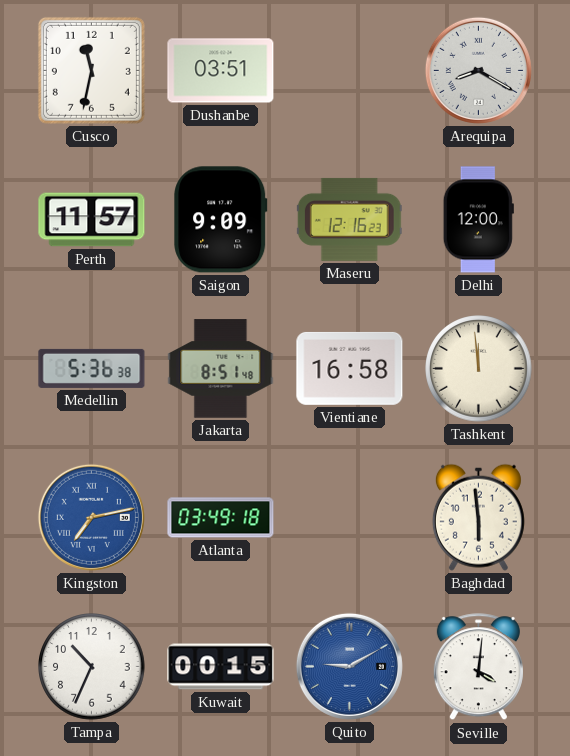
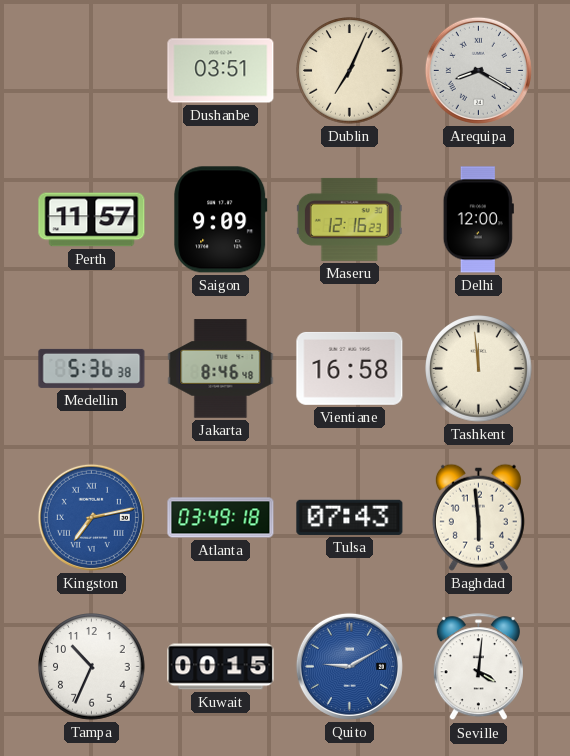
Cusco: 11:32 -> none (91, 70)
Dublin: none -> 7:04 (350, 71)
Jakarta: 8:51 -> 8:46 (221, 369)
Tulsa: none -> 07:43 (350, 517)
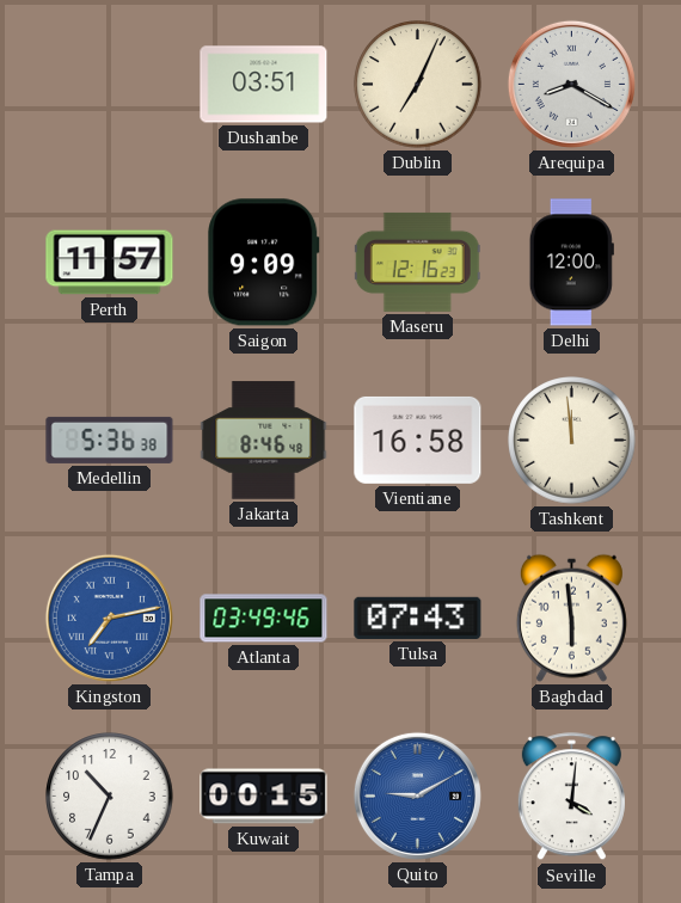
Atlanta: 03:49:18 -> 03:49:46 (264, 619)
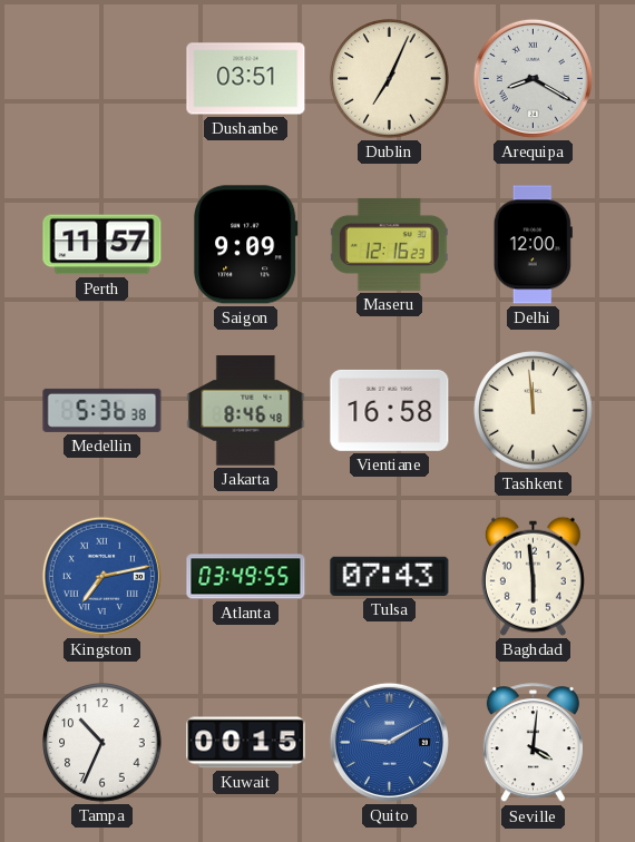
Atlanta: 03:49:46 -> 03:49:55 (246, 577)
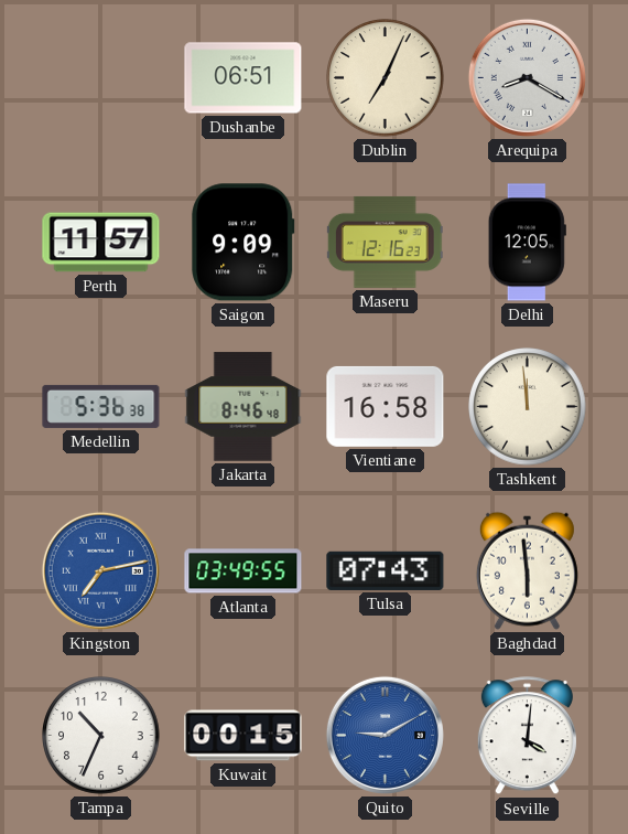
Dushanbe: 03:51 -> 06:51 (243, 78)
Delhi: 12:00 -> 12:05 (527, 243)
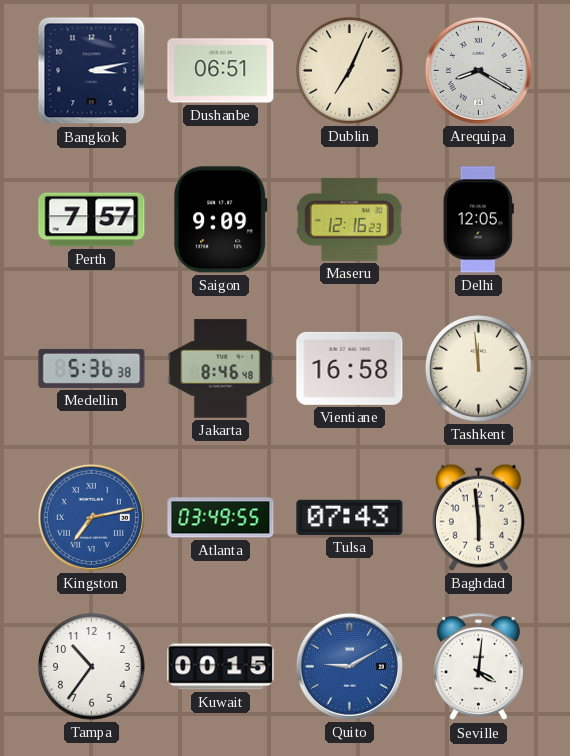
Bangkok: none -> 3:13 (92, 71)
Perth: 11:57 -> 7:57 (92, 220)
Tampa: 10:34 -> 10:36 (92, 667)
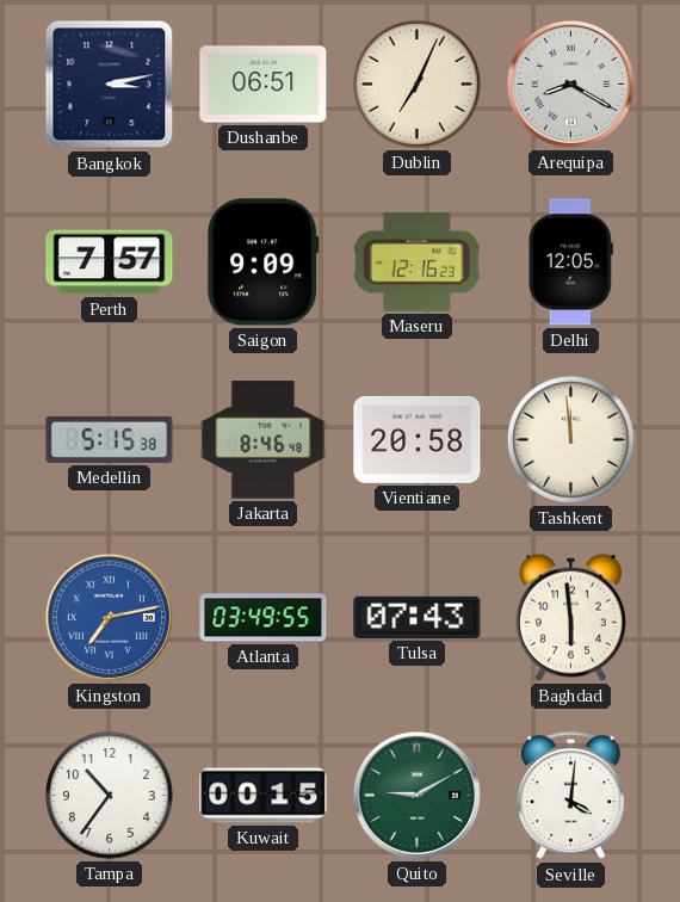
Medellin: 5:36 -> 5:15 (110, 439)
Vientiane: 16:58 -> 20:58 (418, 439)
Quito dial: blue -> green (416, 795)
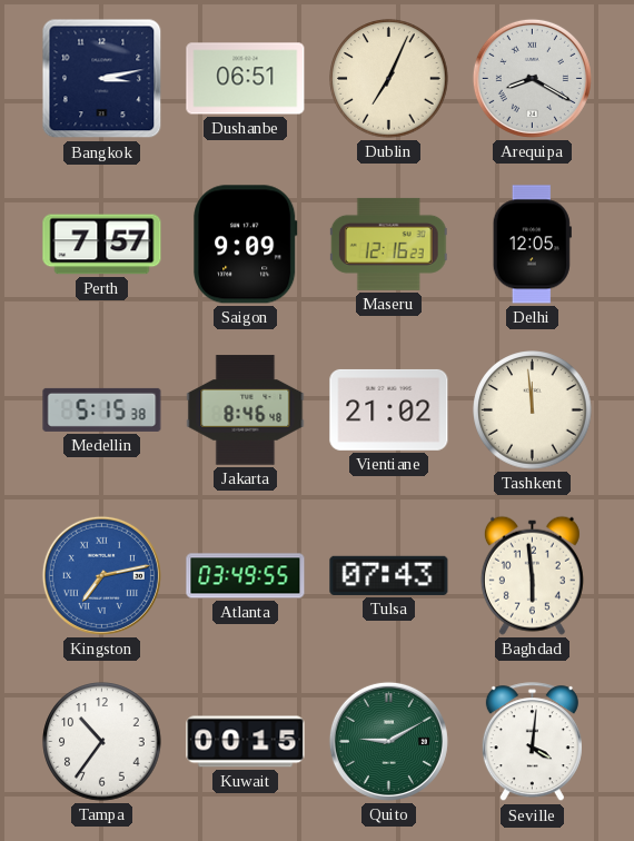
Vientiane: 20:58 -> 21:02 (389, 409)
